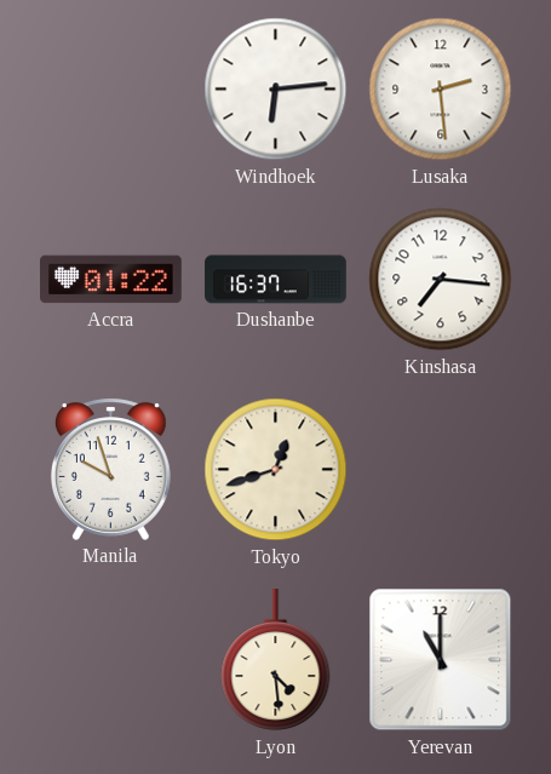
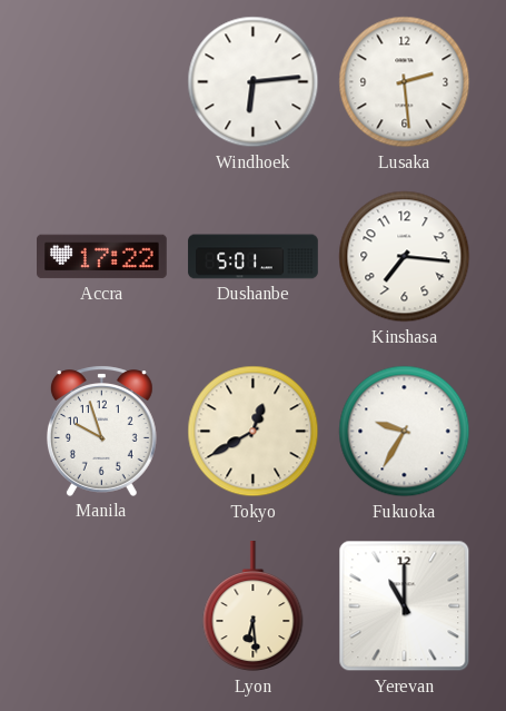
Accra: 01:22 -> 17:22 (102, 257)
Dushanbe: 16:37 -> 5:01 (254, 257)
Tokyo: 12:42 -> 12:40 (254, 432)
Fukuoka: none -> 9:35 (405, 432)
Lyon: 4:29 -> 6:29 (254, 608)
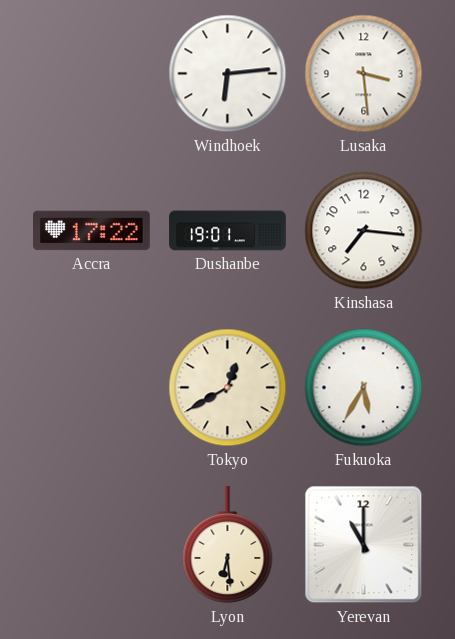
Lusaka: 2:29 -> 3:29 (364, 74)
Dushanbe: 5:01 -> 19:01 (228, 231)
Manila: 9:57 -> none (101, 431)
Fukuoka: 9:35 -> 5:35 (364, 388)
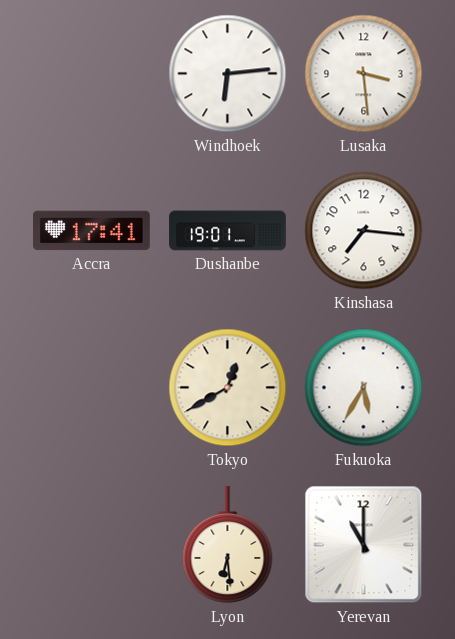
Accra: 17:22 -> 17:41 (92, 231)
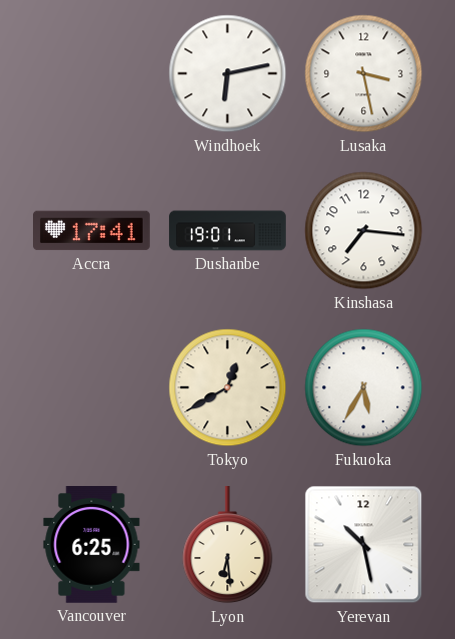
Windhoek: 6:14 -> 6:13 (228, 74)
Lusaka: 3:29 -> 3:28 (364, 74)
Vancouver: none -> 6:25 (92, 545)
Yerevan: 11:00 -> 10:28 (364, 545)
